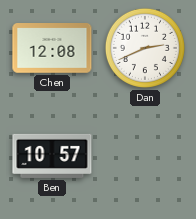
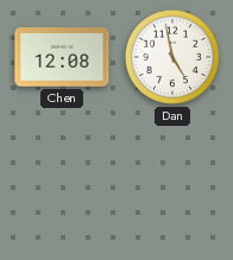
Dan: 2:41 -> 4:58 (172, 57)
Ben: 10:57 -> none (52, 156)
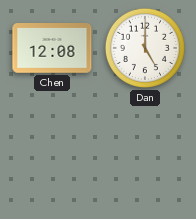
Dan: 4:58 -> 5:00 (145, 48)
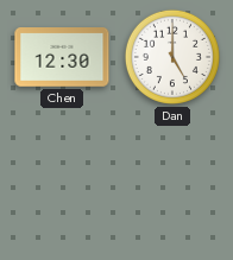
Chen: 12:08 -> 12:30 (62, 57)
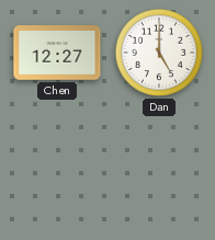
Chen: 12:30 -> 12:27 (57, 53)
